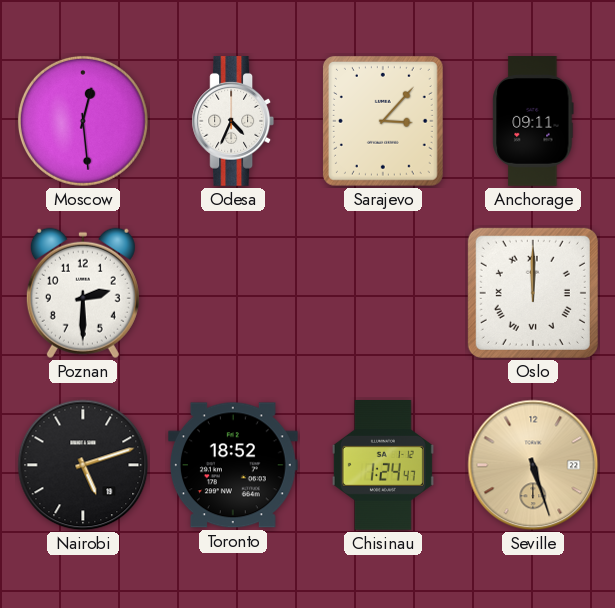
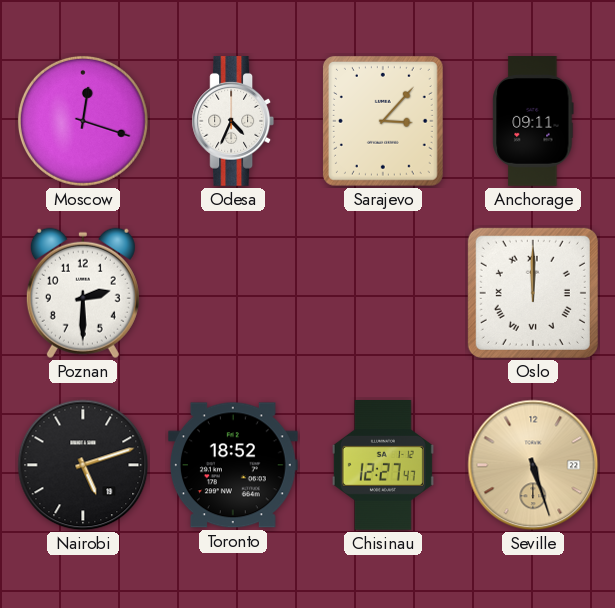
Moscow: 12:29 -> 12:18 (83, 121)
Chisinau: 1:24 -> 12:27 (383, 466)
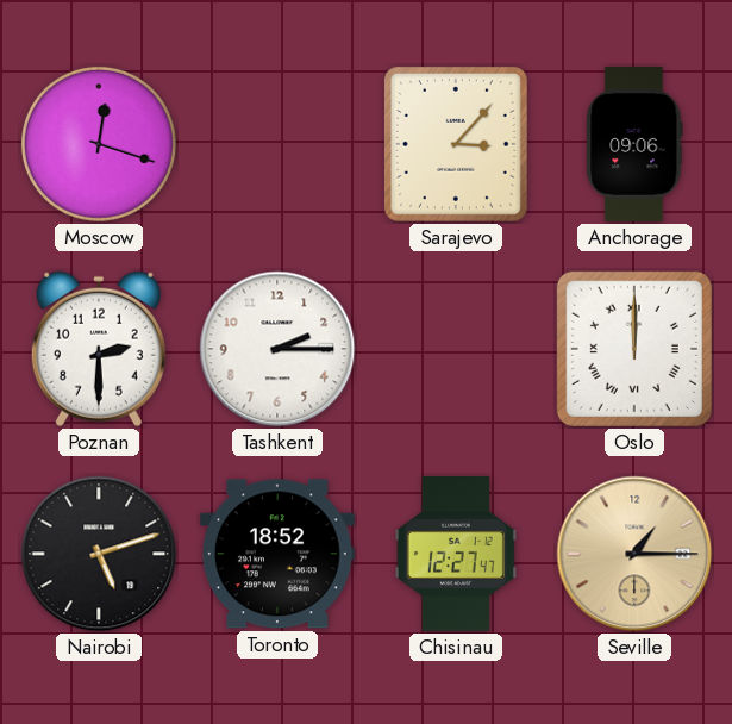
Odesa: 4:34 -> none (233, 122)
Anchorage: 09:11 -> 09:06 (634, 145)
Tashkent: none -> 2:15 (277, 349)
Seville: 5:27 -> 1:15 (634, 554)
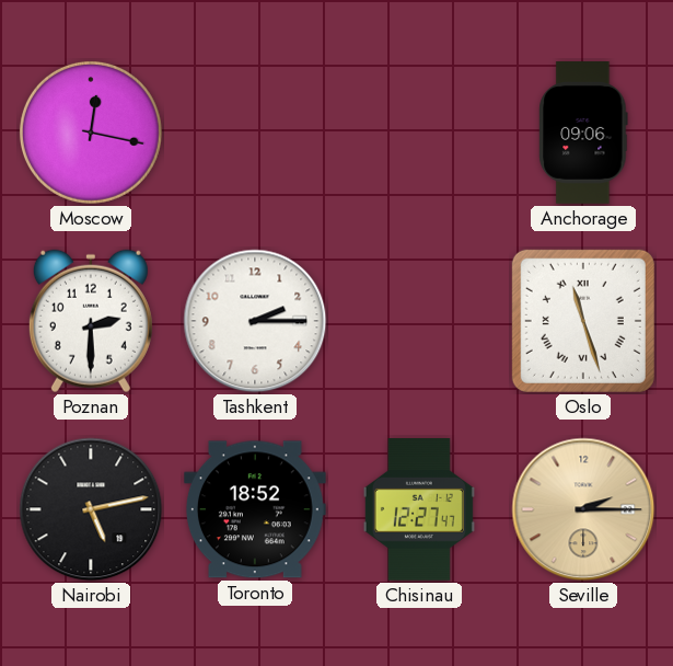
Moscow: 12:18 -> 12:17 (91, 133)
Sarajevo: 3:07 -> none (456, 144)
Oslo: 12:00 -> 11:27 (583, 321)
Nairobi: 5:12 -> 5:13 (91, 509)
Seville: 1:15 -> 2:15 (583, 509)
